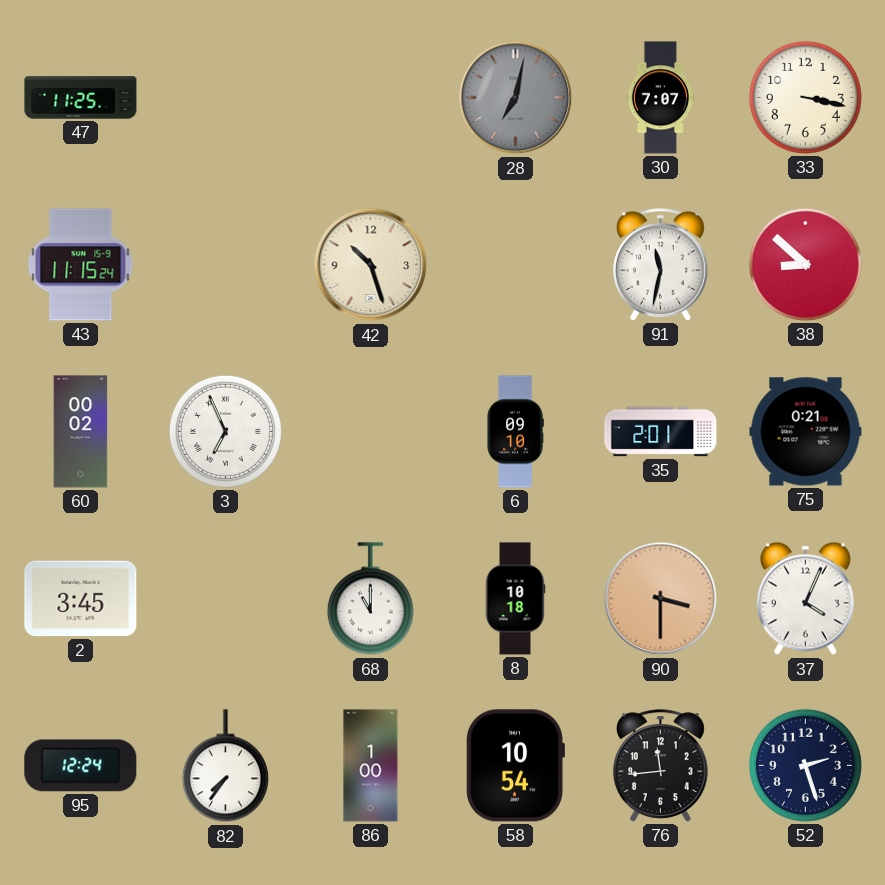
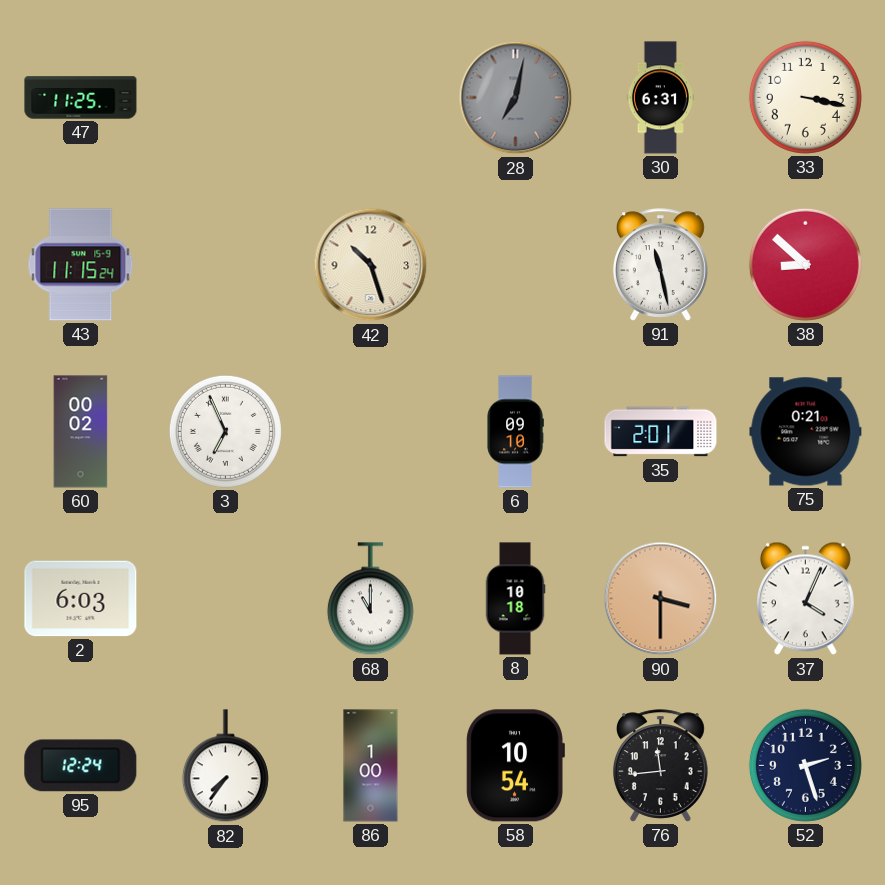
30: 7:07 -> 6:31 (660, 98)
91: 11:32 -> 11:28 (660, 265)
2: 3:45 -> 6:03 (81, 599)
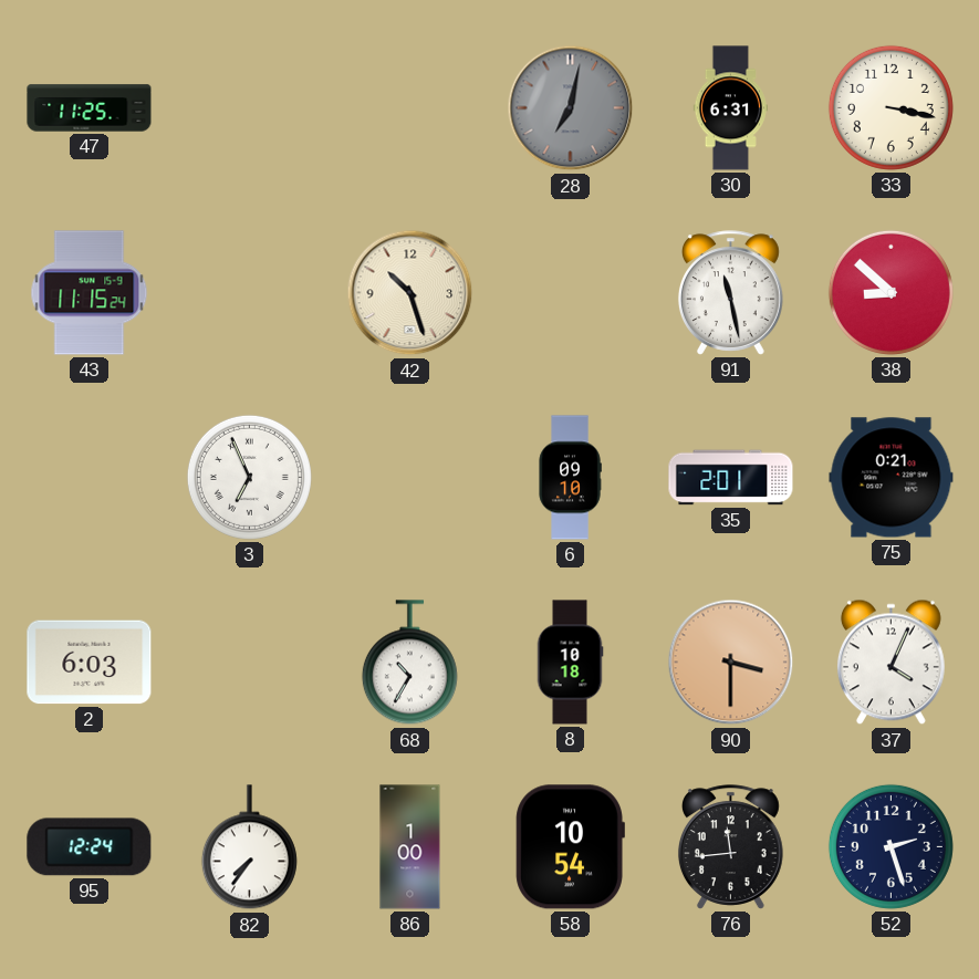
60: 00:02 -> none (81, 432)
68: 11:00 -> 10:35 (409, 663)
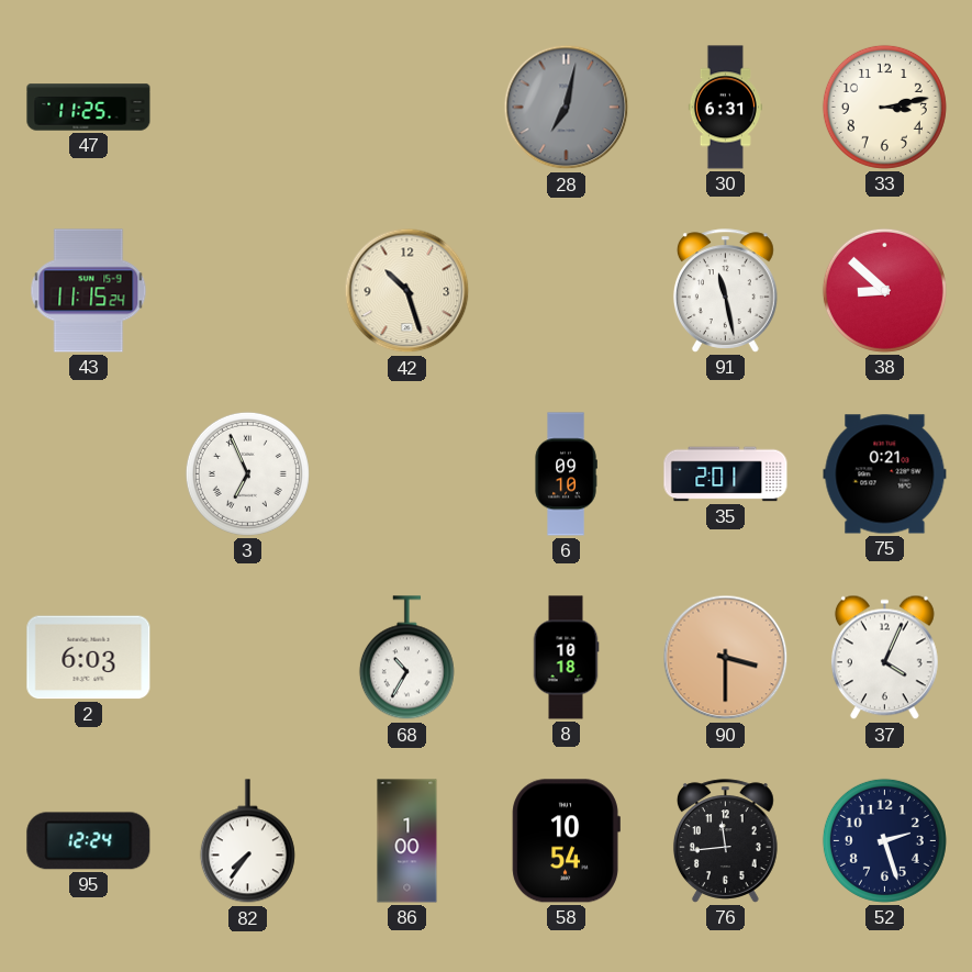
33: 3:17 -> 3:13 (884, 107)
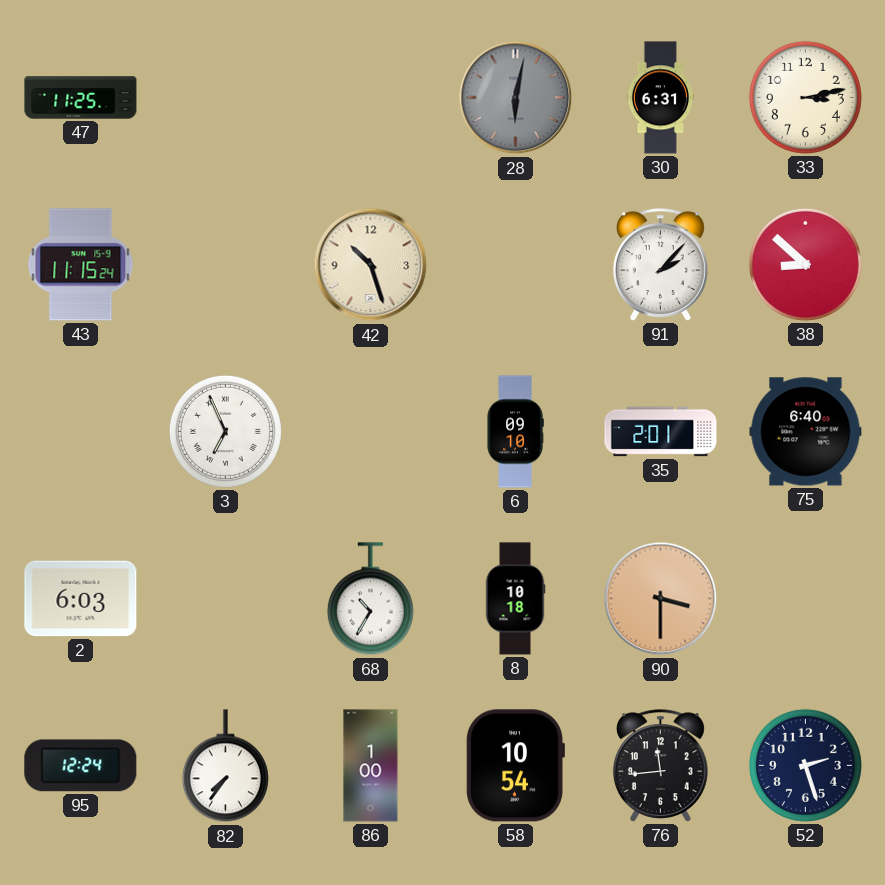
28: 7:02 -> 6:02 (516, 98)
91: 11:28 -> 2:07 (660, 265)
75: 0:21 -> 6:40 (806, 432)
37: 4:04 -> none (884, 658)
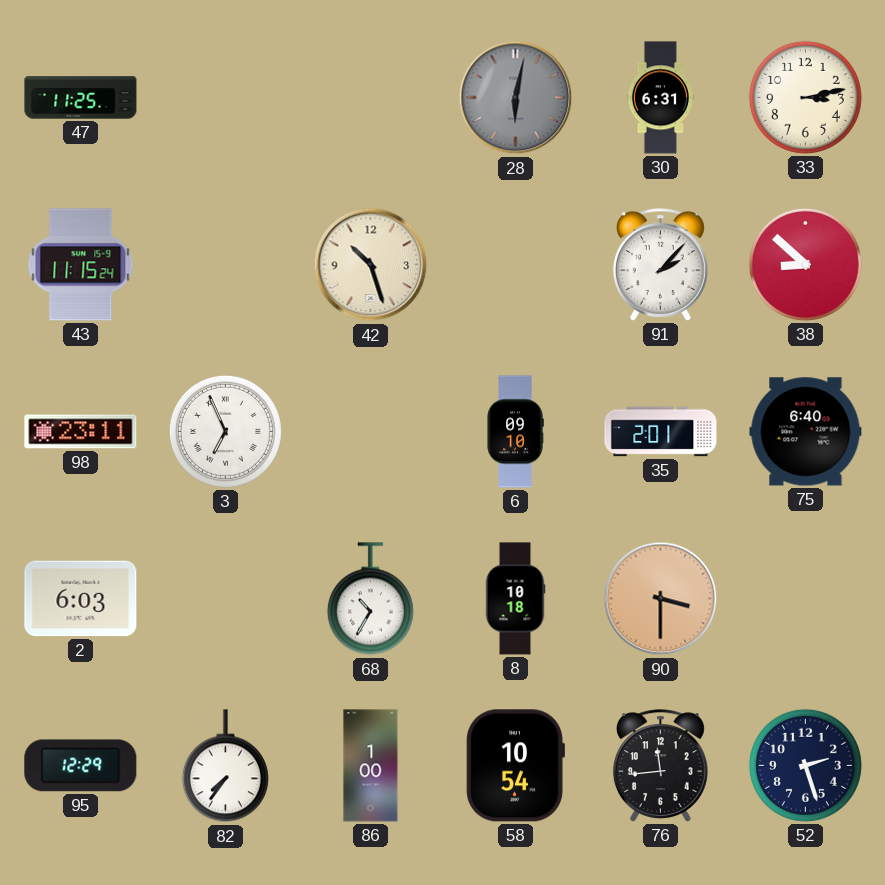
98: none -> 23:11 (81, 432)
95: 12:24 -> 12:29 (81, 766)
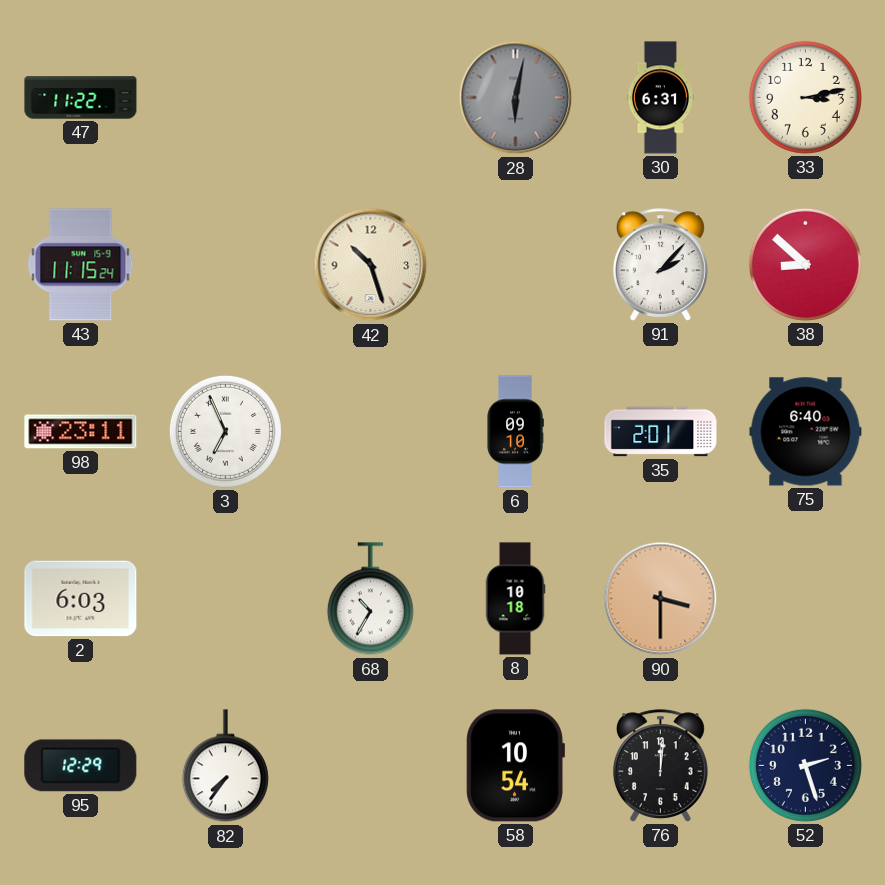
47: 11:25 -> 11:22 (81, 98)
86: 1:00 -> none (371, 766)
76: 11:44 -> 12:01 (660, 766)
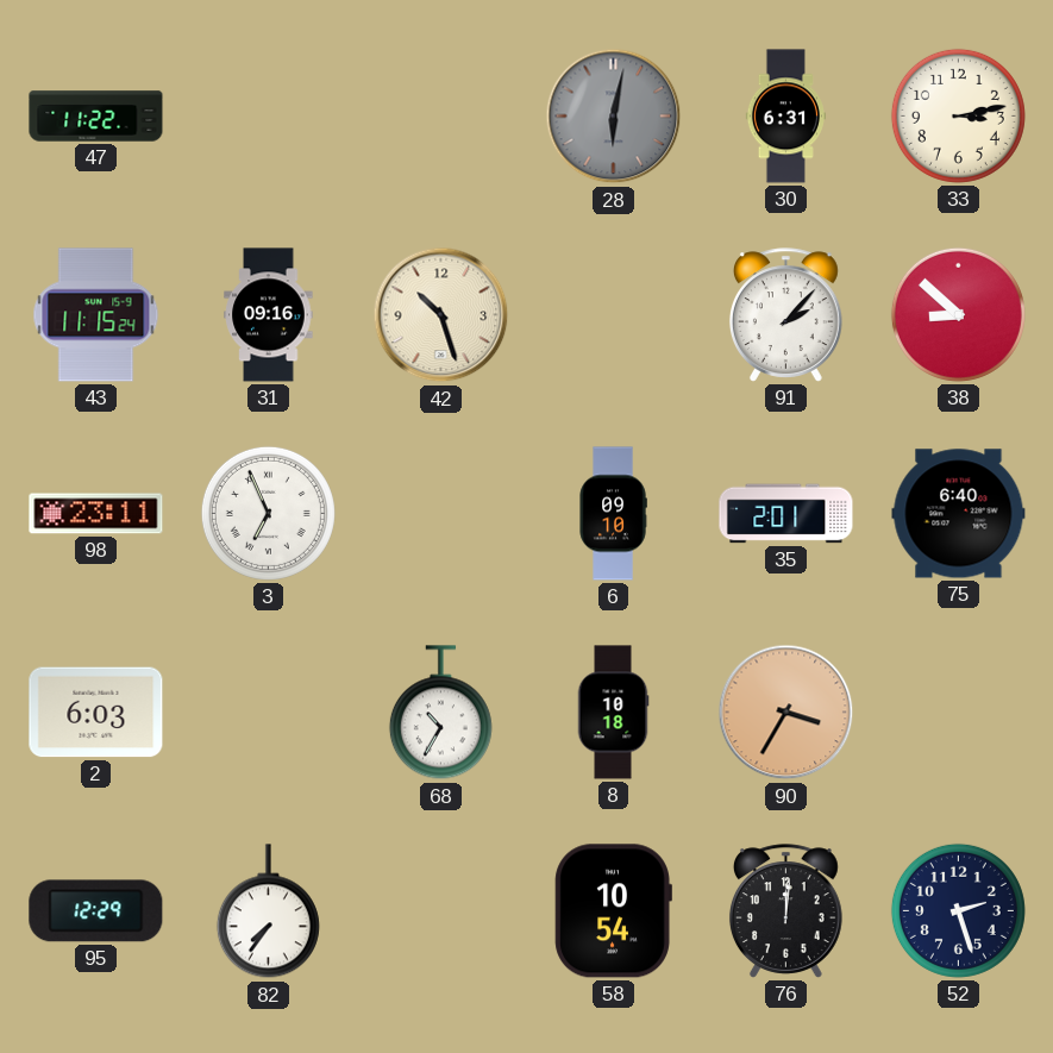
31: none -> 09:16 (269, 315)
90: 3:30 -> 3:35 (786, 713)
